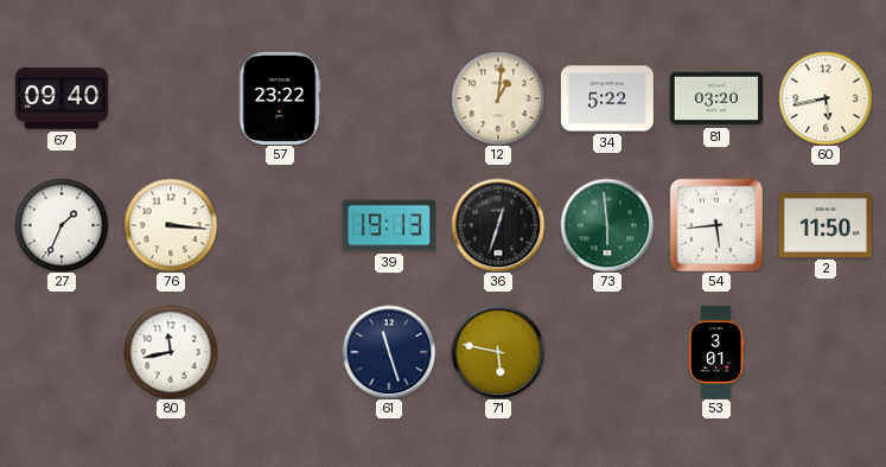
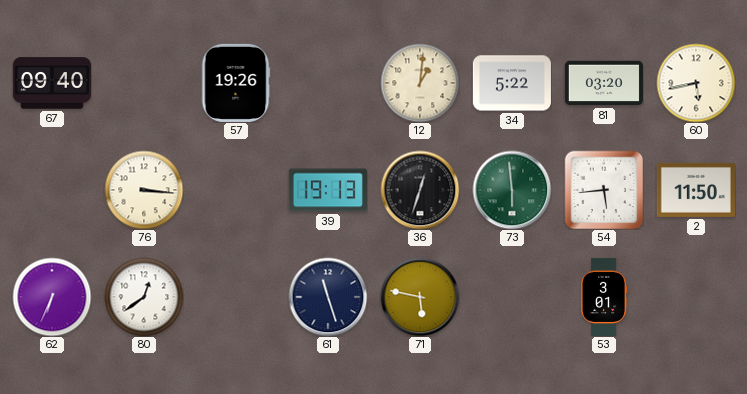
57: 23:22 -> 19:26 (236, 83)
27: 1:34 -> none (62, 225)
62: none -> 6:34 (52, 297)
80: 11:43 -> 12:39 (144, 297)
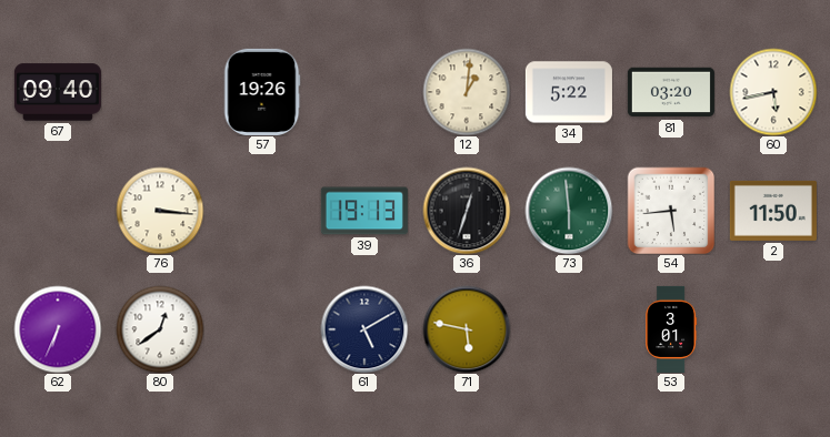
61: 11:27 -> 5:10 (364, 329)
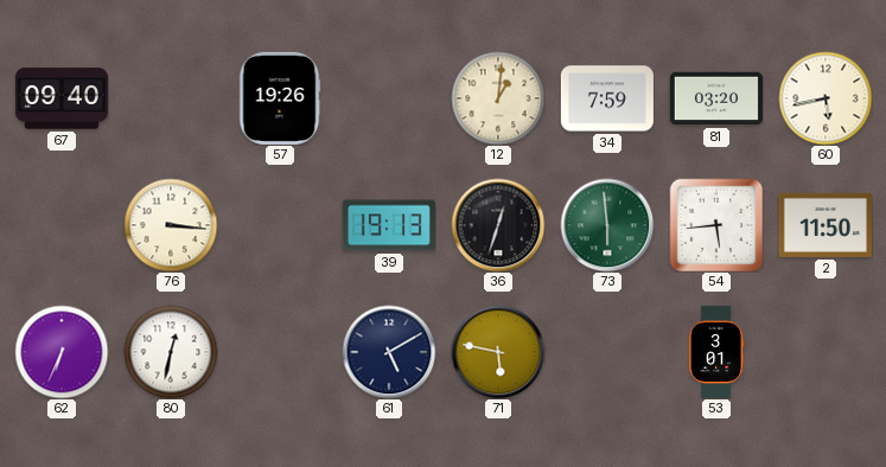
34: 5:22 -> 7:59 (607, 98)
80: 12:39 -> 12:32 (171, 352)
